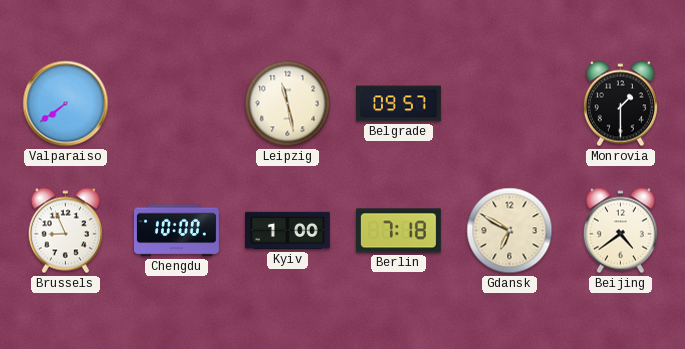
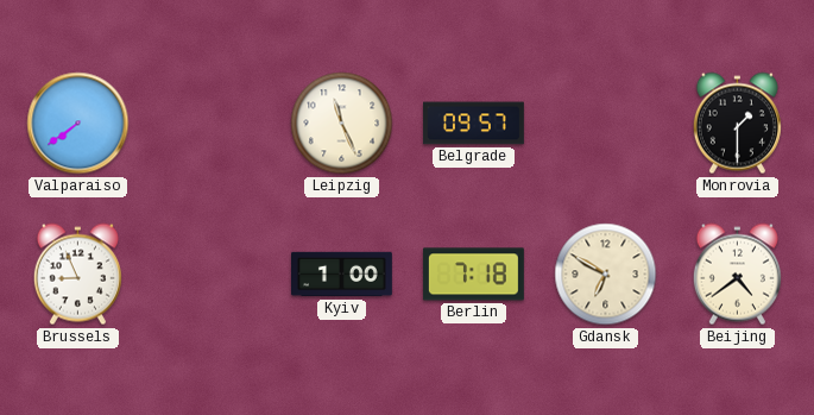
Leipzig: 11:28 -> 11:26 (342, 124)
Chengdu: 10:00 -> none (176, 231)
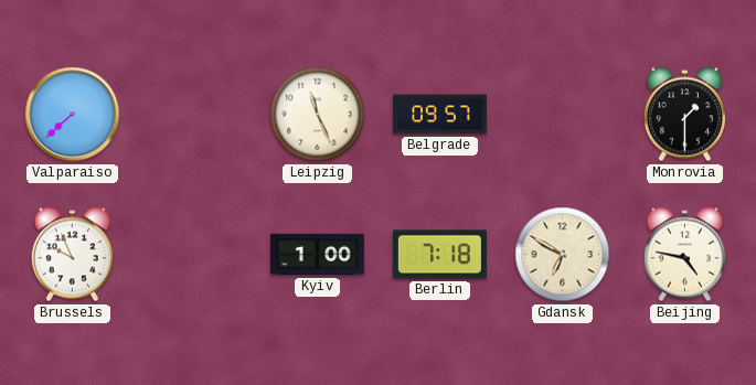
Valparaiso: 7:39 -> 7:38 (73, 115)
Brussels: 8:56 -> 9:56 (72, 255)
Beijing: 4:39 -> 4:47 (684, 255)
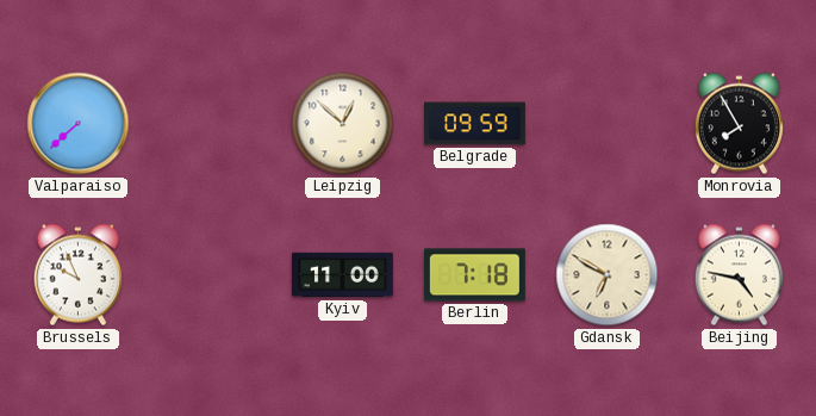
Leipzig: 11:26 -> 12:52 (343, 124)
Belgrade: 09:57 -> 09:59 (475, 124)
Monrovia: 1:30 -> 7:55 (739, 124)
Kyiv: 1:00 -> 11:00 (343, 275)
